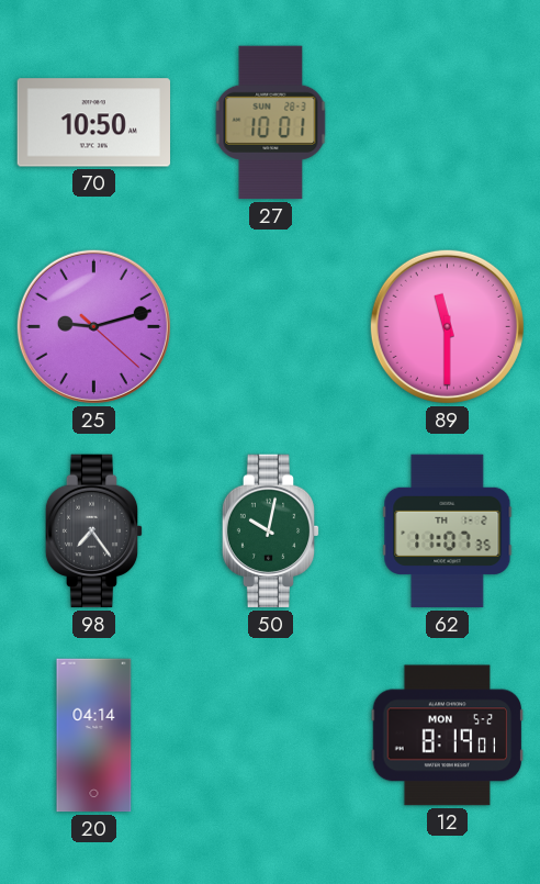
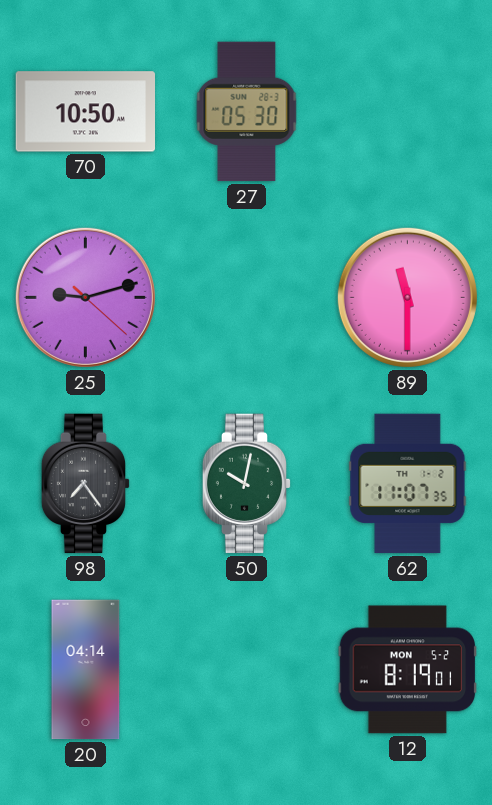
27: 10:01 -> 05:30 (247, 112)
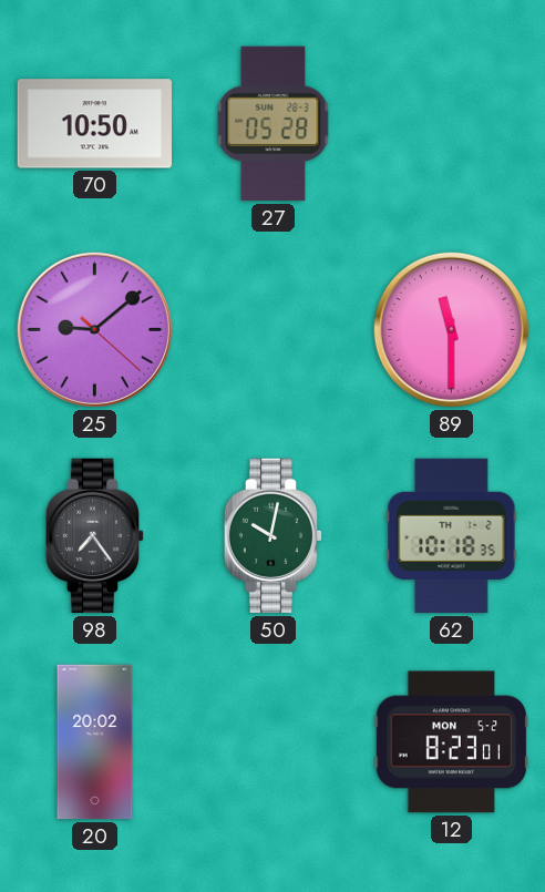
27: 05:30 -> 05:28 (274, 124)
25: 9:12 -> 9:08 (94, 329)
62: 11:07 -> 10:18 (452, 536)
20: 04:14 -> 20:02 (95, 742)
12: 8:19 -> 8:23 (452, 742)
